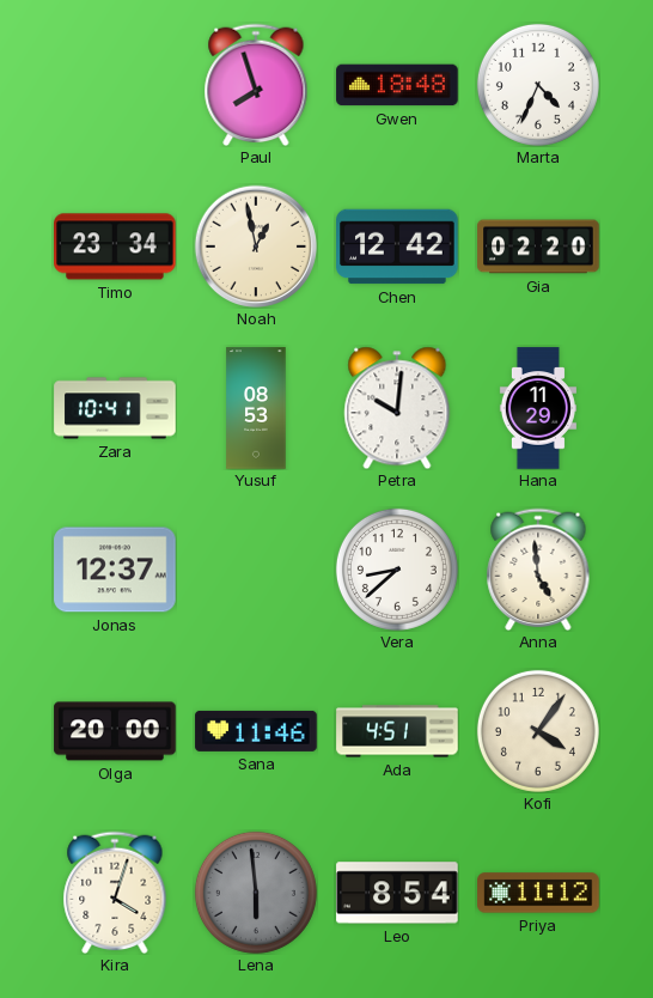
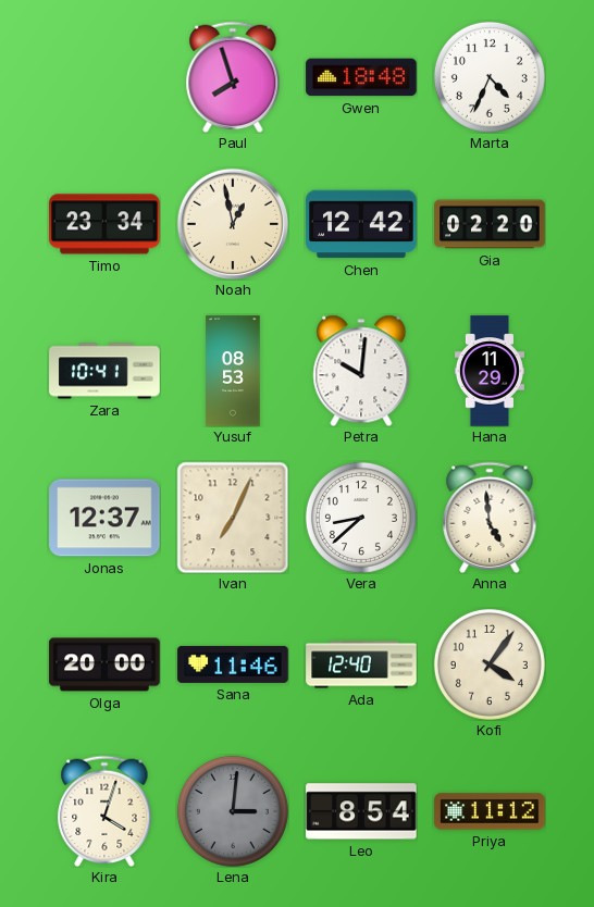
Ivan: none -> 7:04 (233, 518)
Ada: 4:51 -> 12:40 (361, 664)
Lena: 5:59 -> 3:01 (233, 811)
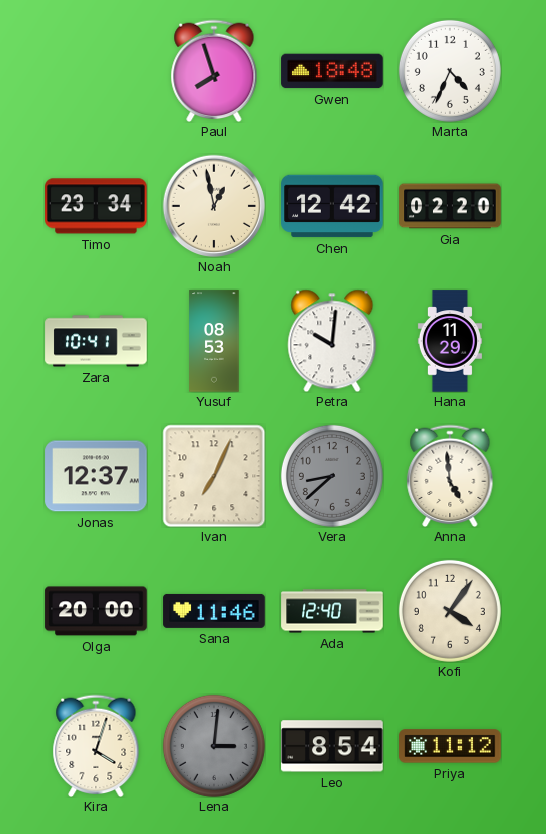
Vera dial: white -> grey (332, 476)
